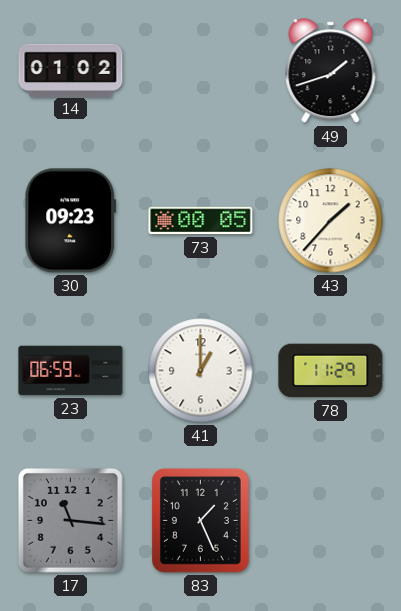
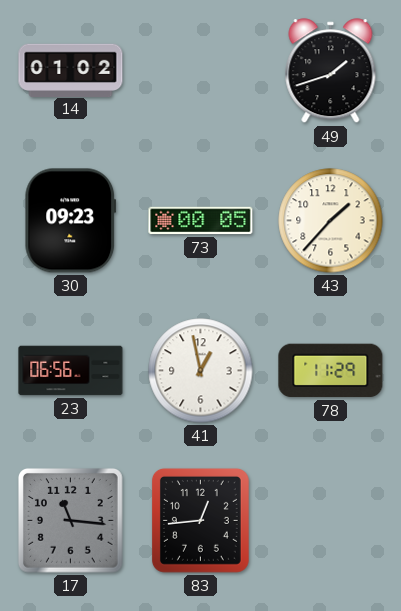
23: 06:59 -> 06:56 (71, 371)
41: 1:00 -> 12:58 (201, 371)
83: 1:26 -> 12:44 (200, 520)
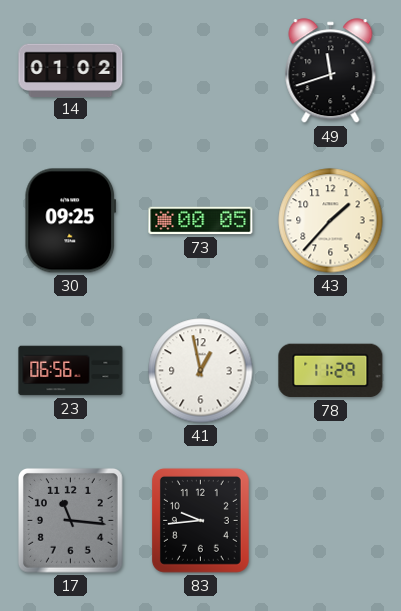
49: 1:42 -> 11:42 (331, 71)
30: 09:23 -> 09:25 (71, 221)
83: 12:44 -> 9:44 (200, 520)
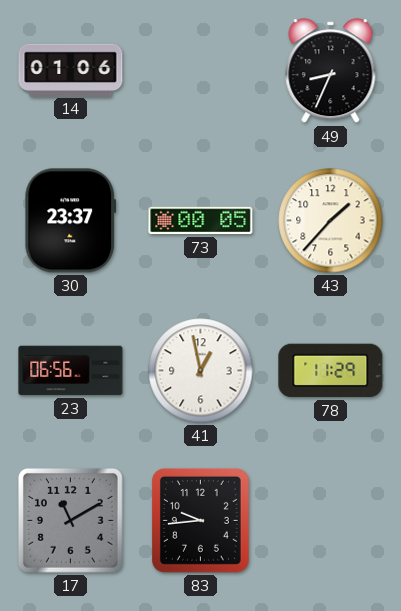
14: 01:02 -> 01:06 (71, 70)
49: 11:42 -> 8:34 (331, 71)
30: 09:25 -> 23:37 (71, 221)
17: 11:16 -> 11:10 (71, 521)
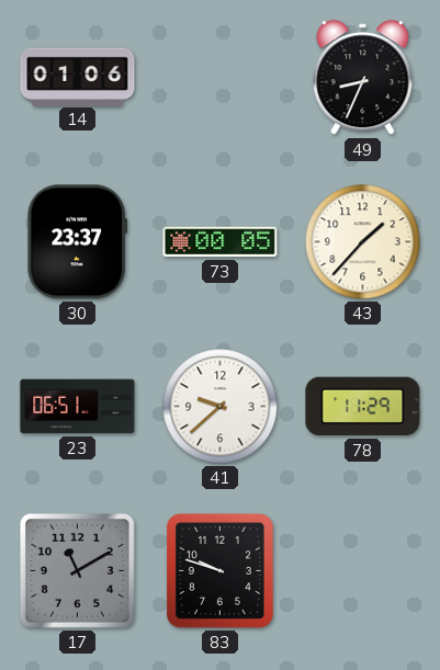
23: 06:56 -> 06:51 (78, 407)
41: 12:58 -> 9:38 (221, 407)
83: 9:44 -> 9:48 (219, 570)
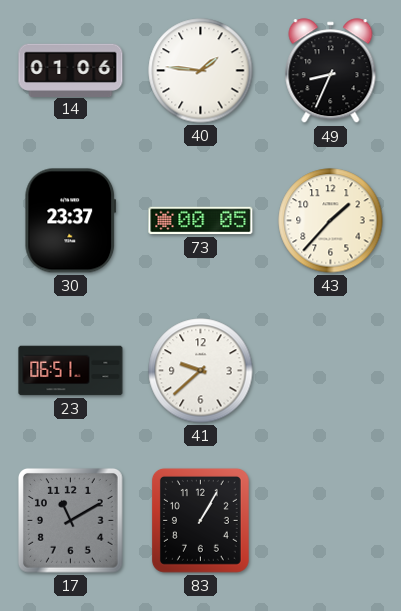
40: none -> 1:46 (201, 71)
78: 11:29 -> none (363, 407)
83: 9:48 -> 1:05 (200, 520)
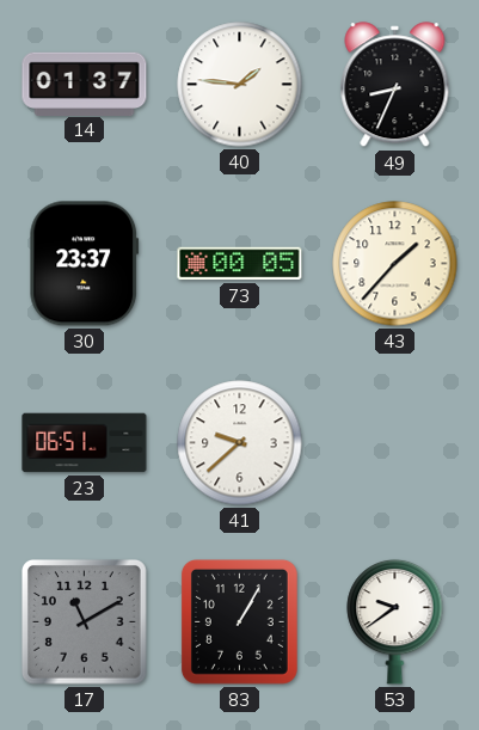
14: 01:06 -> 01:37 (85, 84)
53: none -> 9:39 (395, 621)
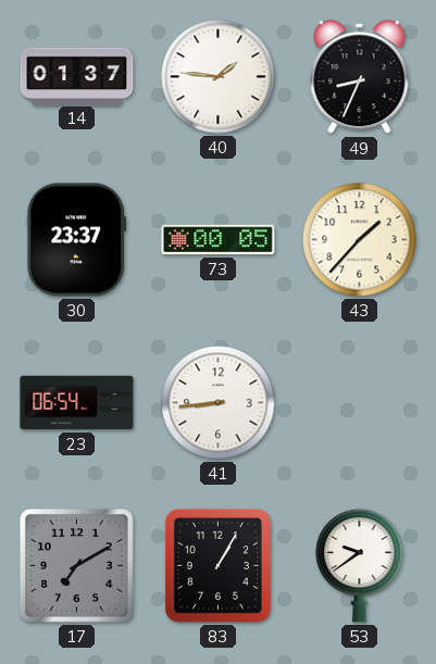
23: 06:51 -> 06:54 (77, 403)
41: 9:38 -> 8:44 (219, 403)
17: 11:10 -> 7:10 (77, 566)
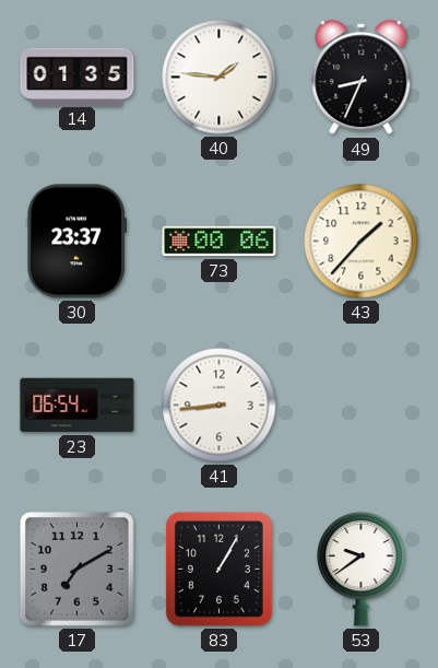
14: 01:37 -> 01:35 (78, 77)
73: 00:05 -> 00:06 (220, 242)
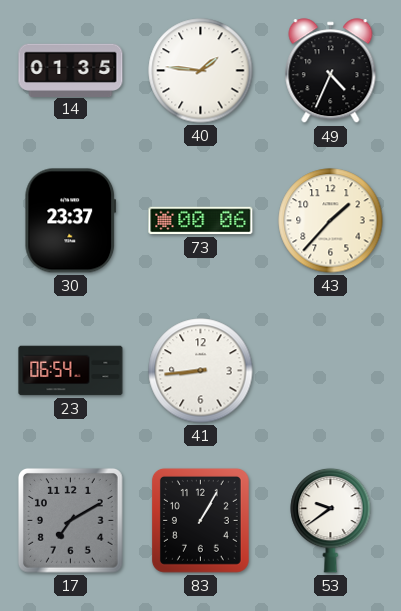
49: 8:34 -> 4:34 (331, 71)
